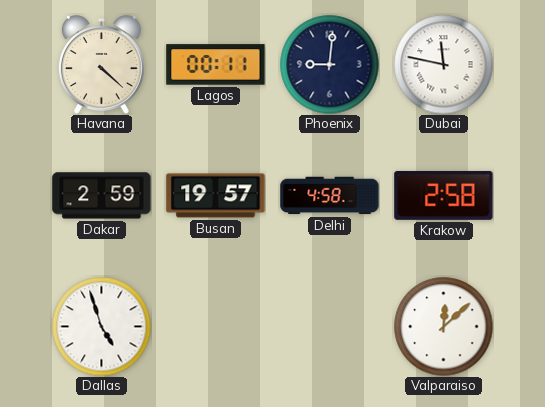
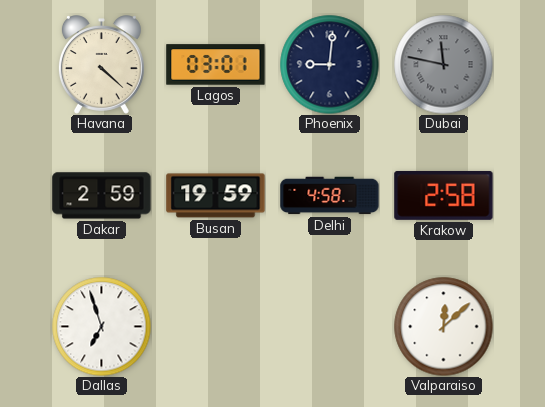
Lagos: 00:11 -> 03:01 (216, 65)
Dubai dial: white -> grey (444, 65)
Busan: 19:57 -> 19:59 (216, 196)
Dallas: 4:57 -> 6:57 (102, 327)
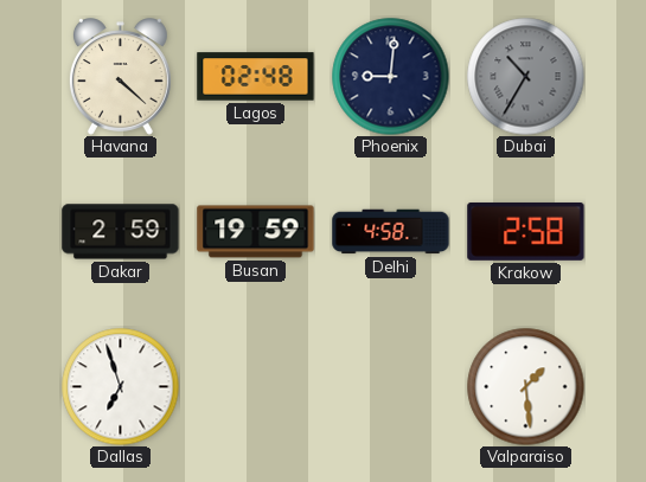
Lagos: 03:01 -> 02:48 (256, 77)
Dubai: 11:47 -> 10:35 (526, 77)
Valparaiso: 12:08 -> 1:29 (526, 387)
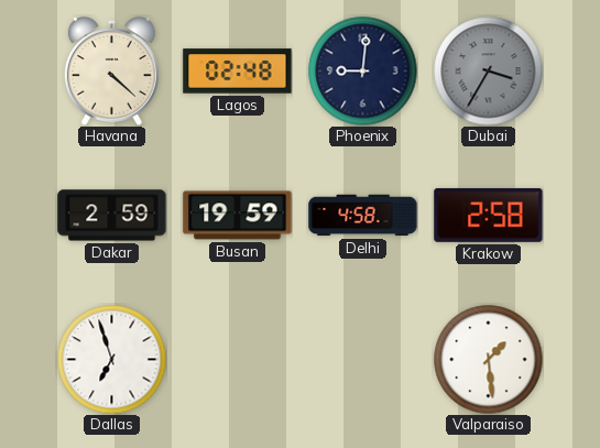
Dubai: 10:35 -> 3:35 (489, 72)
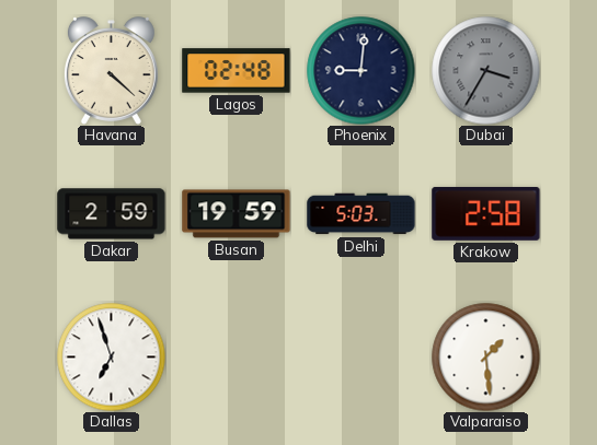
Delhi: 4:58 -> 5:03 (361, 214)
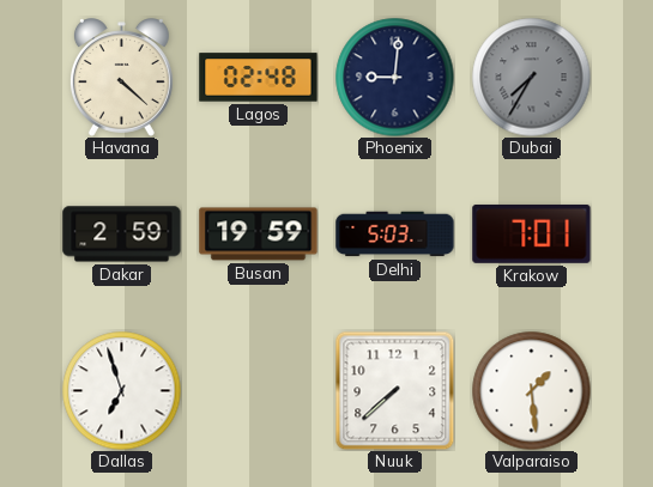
Dubai: 3:35 -> 7:35 (532, 78)
Krakow: 2:58 -> 7:01 (532, 233)
Nuuk: none -> 7:38 (394, 390)
